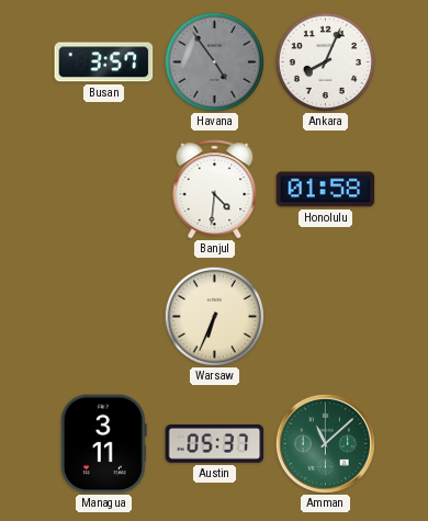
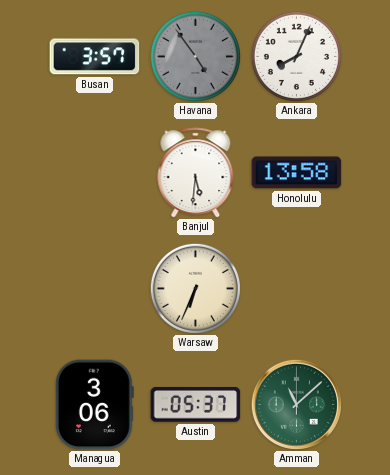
Banjul: 4:31 -> 5:31 (196, 173)
Honolulu: 01:58 -> 13:58 (297, 173)
Managua: 3:11 -> 3:06 (94, 405)
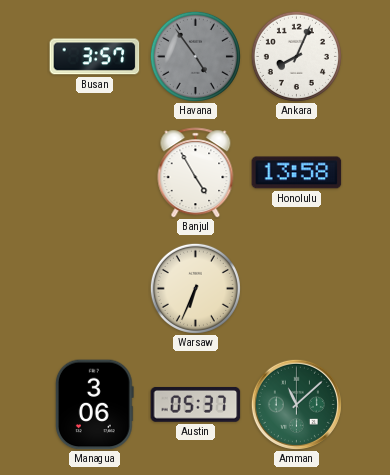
Banjul: 5:31 -> 4:55 (196, 173)
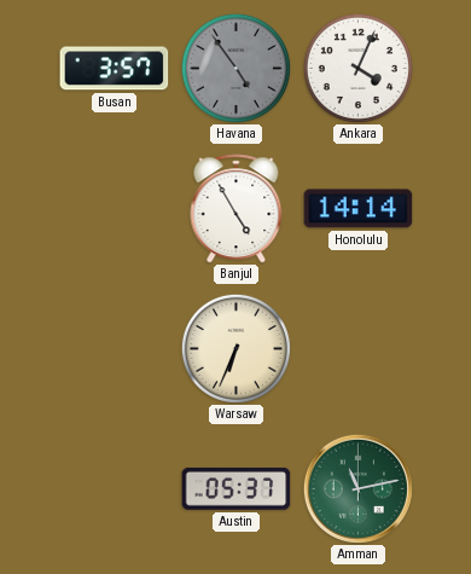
Ankara: 8:04 -> 4:04 (357, 68)
Honolulu: 13:58 -> 14:14 (359, 209)
Managua: 3:06 -> none (94, 405)
Amman: 11:08 -> 11:13 (357, 488)
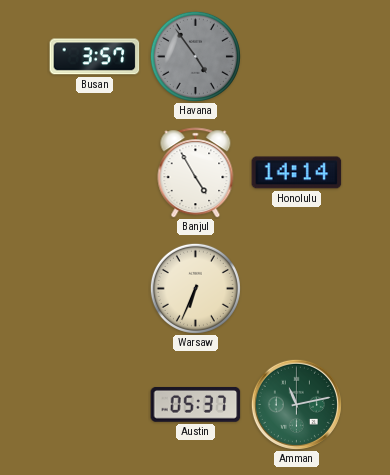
Ankara: 4:04 -> none (357, 68)
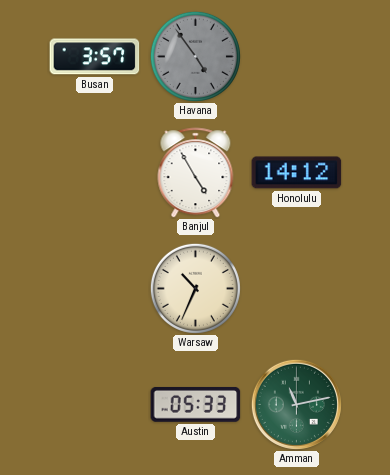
Honolulu: 14:14 -> 14:12 (297, 173)
Warsaw: 6:34 -> 10:34 (195, 288)
Austin: 05:37 -> 05:33 (196, 405)
